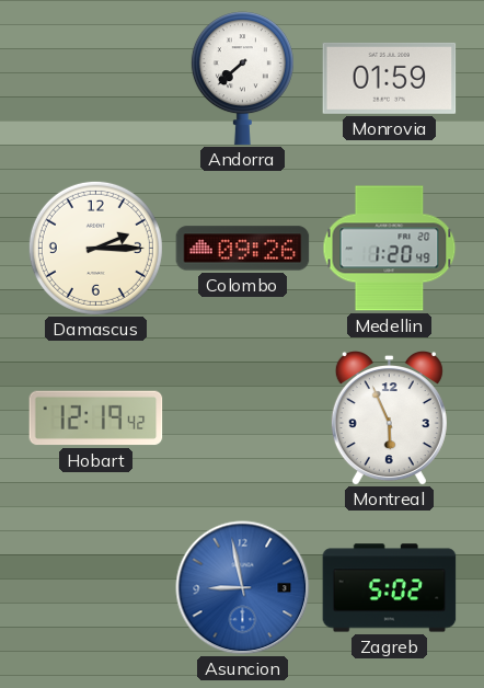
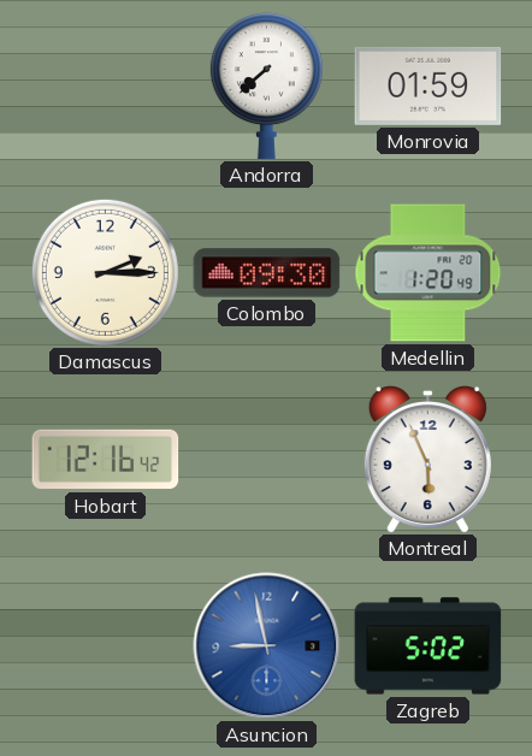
Colombo: 09:26 -> 09:30 (267, 273)
Hobart: 12:19 -> 12:16 (106, 460)
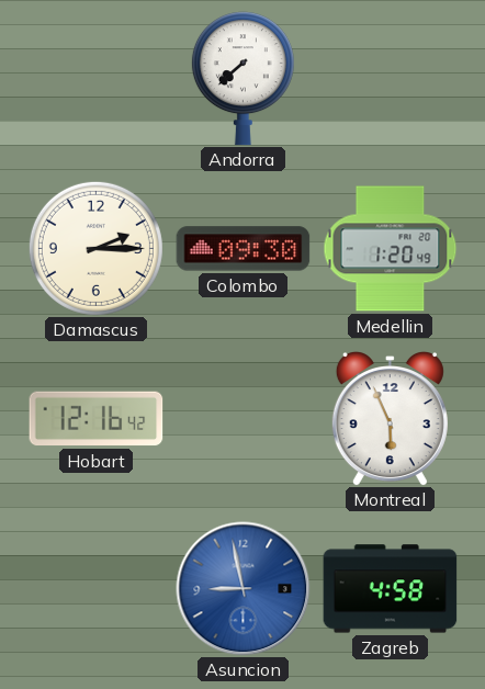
Monrovia: 01:59 -> none (428, 85)
Zagreb: 5:02 -> 4:58 (391, 589)
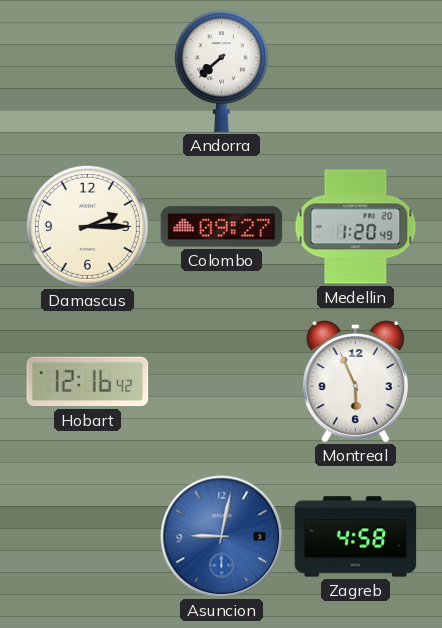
Colombo: 09:30 -> 09:27 (222, 227)
Asuncion: 8:58 -> 9:02 (222, 537)
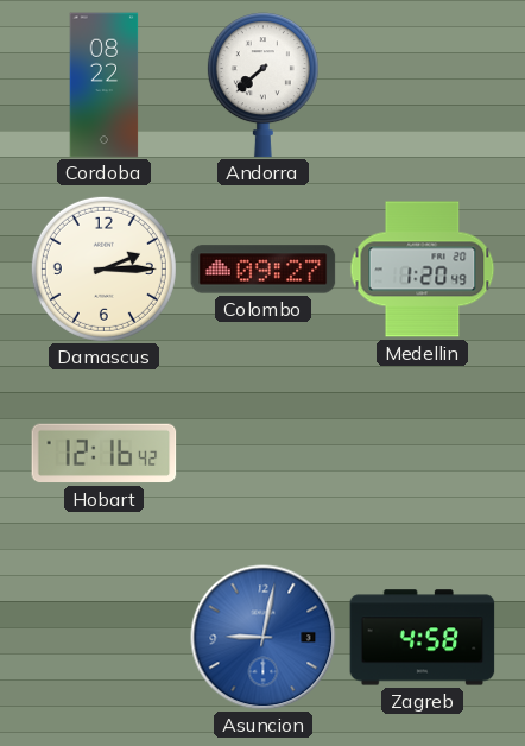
Cordoba: none -> 08:22 (105, 86)
Montreal: 5:56 -> none (355, 382)
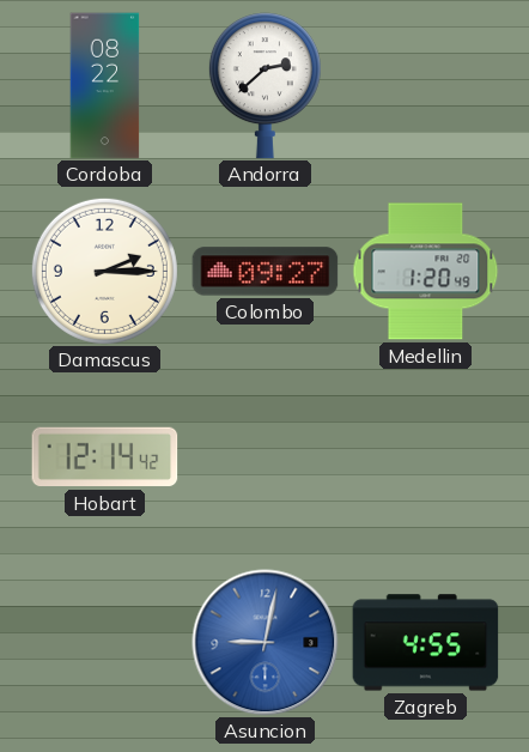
Andorra: 7:38 -> 2:38 (264, 86)
Hobart: 12:16 -> 12:14 (105, 457)
Zagreb: 4:58 -> 4:55 (426, 643)
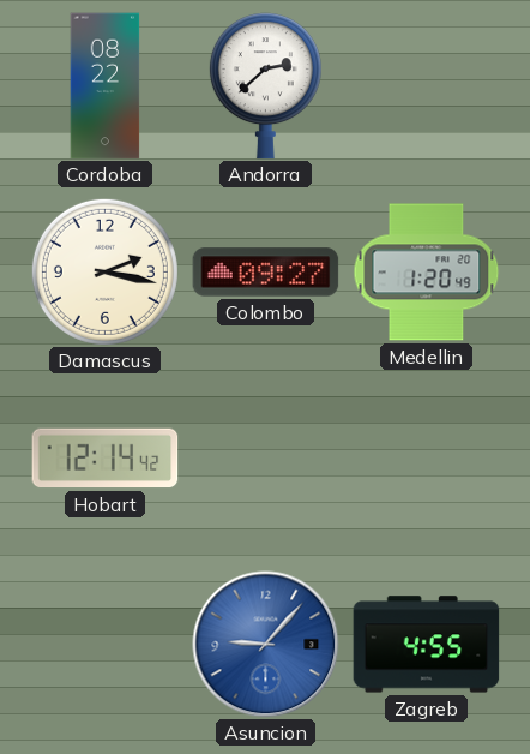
Damascus: 2:15 -> 2:17 (104, 271)
Asuncion: 9:02 -> 9:07 (266, 645)
